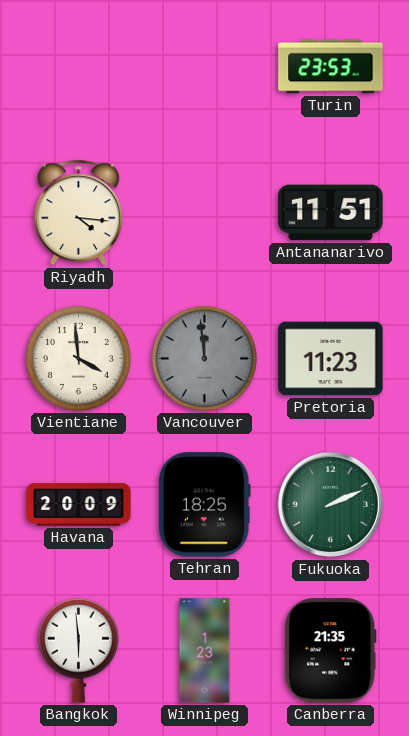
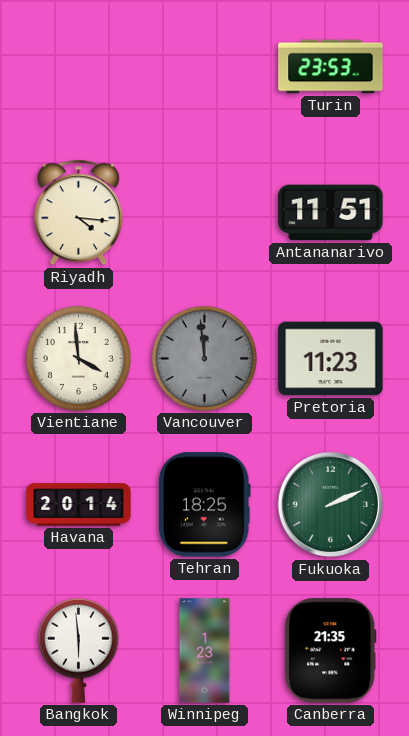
Havana: 20:09 -> 20:14 (79, 505)
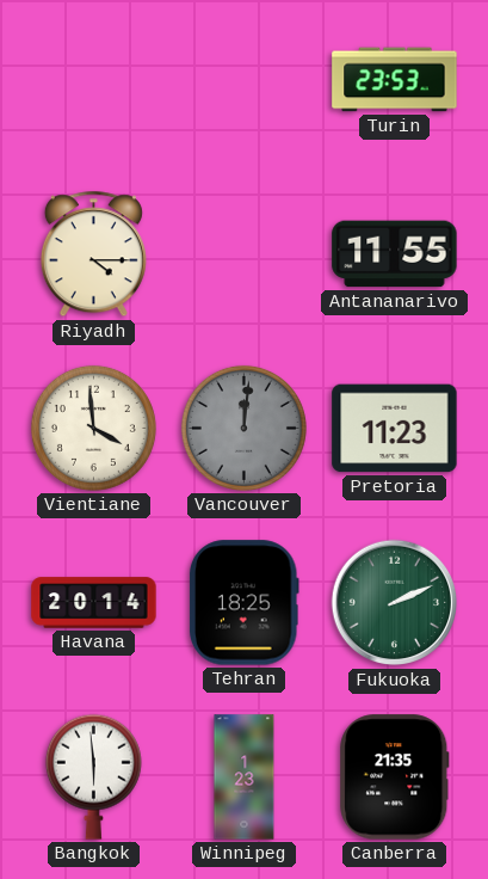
Riyadh: 4:16 -> 4:15 (93, 254)
Antananarivo: 11:51 -> 11:55 (395, 254)
Vancouver: 11:59 -> 12:01 (243, 428)
